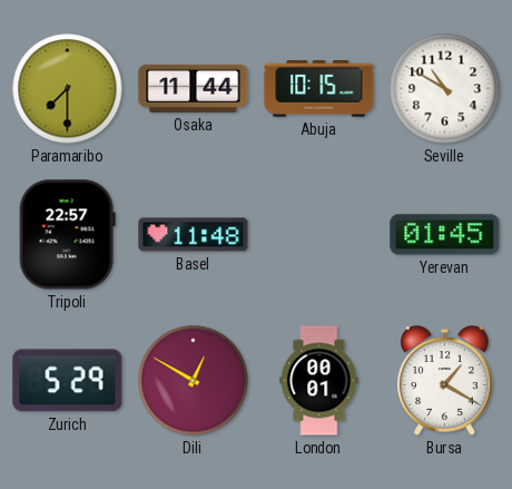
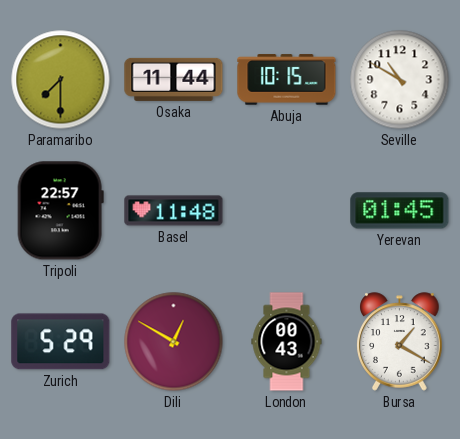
London: 00:01 -> 00:43 (287, 342)
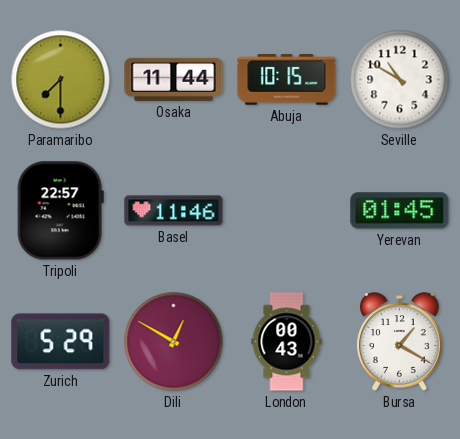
Basel: 11:48 -> 11:46 (174, 211)
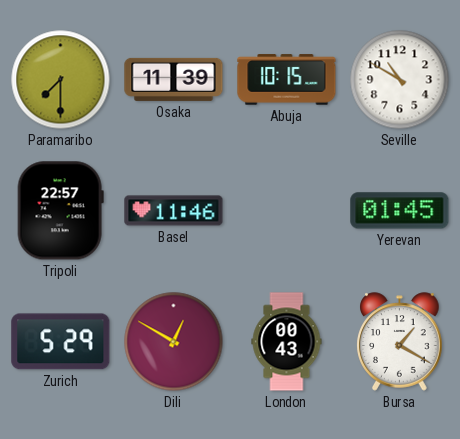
Osaka: 11:44 -> 11:39 (174, 79)
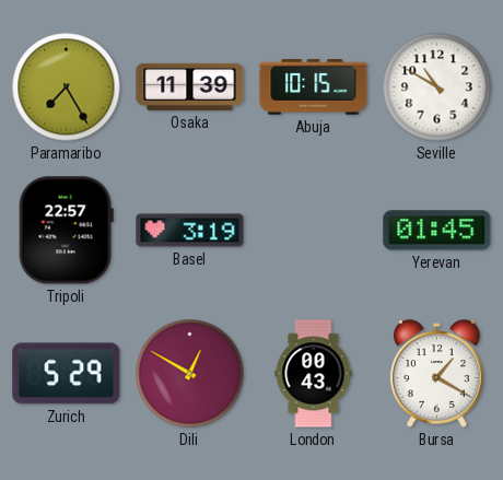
Paramaribo: 7:30 -> 7:25 (67, 87)
Basel: 11:46 -> 3:19 (190, 231)
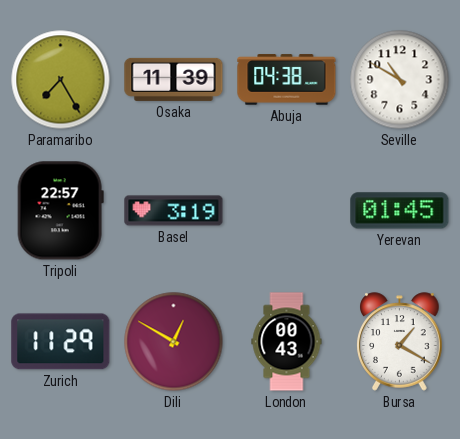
Abuja: 10:15 -> 04:38 (287, 80)
Zurich: 5:29 -> 11:29 (61, 342)
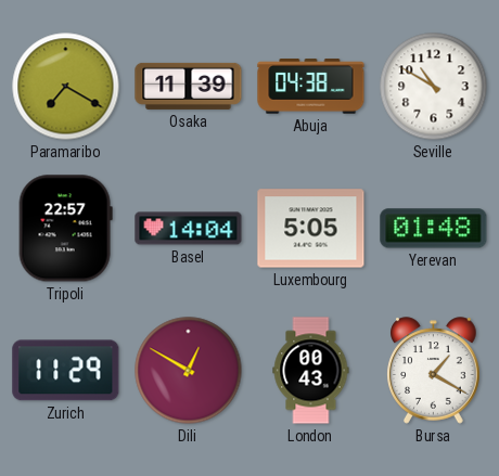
Paramaribo: 7:25 -> 7:20 (66, 87)
Basel: 3:19 -> 14:04 (189, 229)
Luxembourg: none -> 5:05 (311, 229)
Yerevan: 01:45 -> 01:48 (434, 229)
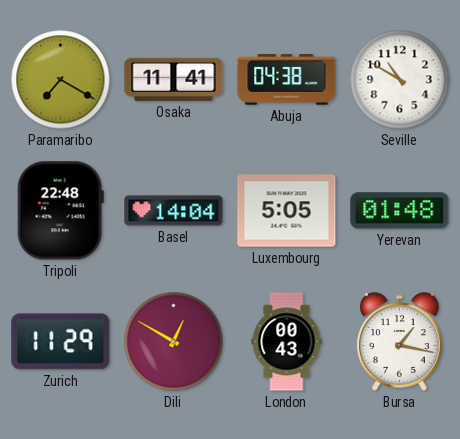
Osaka: 11:39 -> 11:41 (174, 79)
Tripoli: 22:57 -> 22:48 (60, 211)
Bursa: 1:20 -> 1:17 (400, 342)
